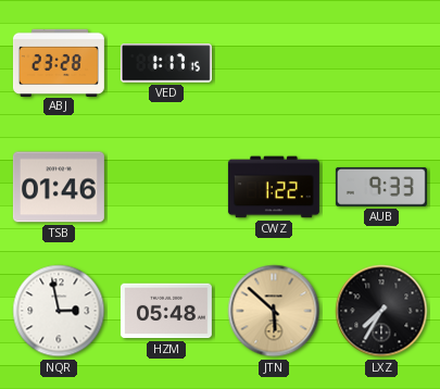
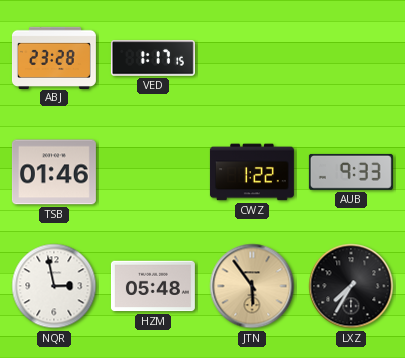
JTN: 5:52 -> 5:54 (252, 286)
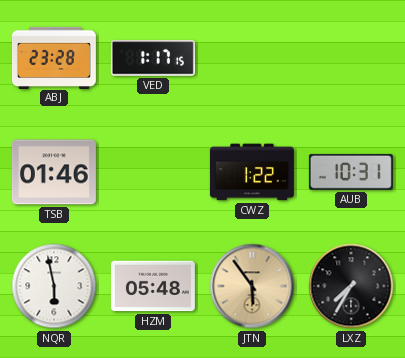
AUB: 9:33 -> 10:31 (351, 172)
NQR: 2:58 -> 5:58 (54, 286)
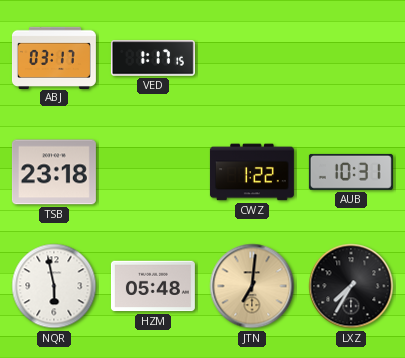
ABJ: 23:28 -> 03:17 (54, 57)
TSB: 01:46 -> 23:18 (54, 172)
JTN: 5:54 -> 7:01 (252, 286)
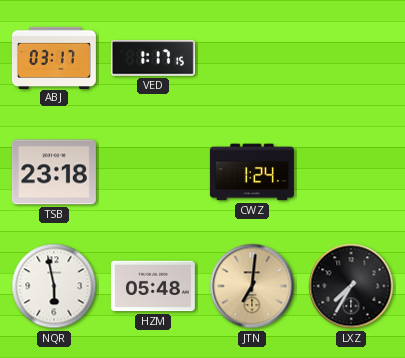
CWZ: 1:22 -> 1:24 (252, 172)
AUB: 10:31 -> none (351, 172)
